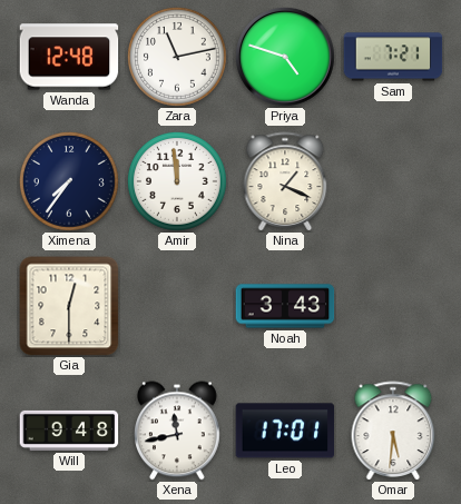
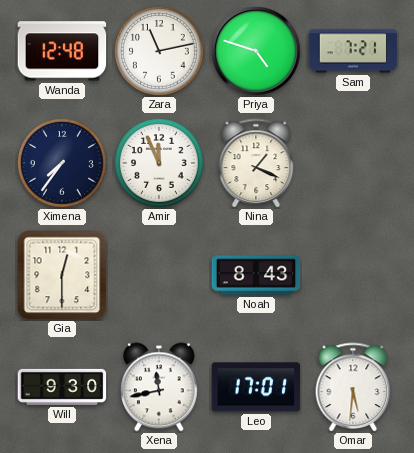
Amir: 11:59 -> 11:56 (159, 163)
Noah: 3:43 -> 8:43 (256, 275)
Will: 9:48 -> 9:30 (62, 387)
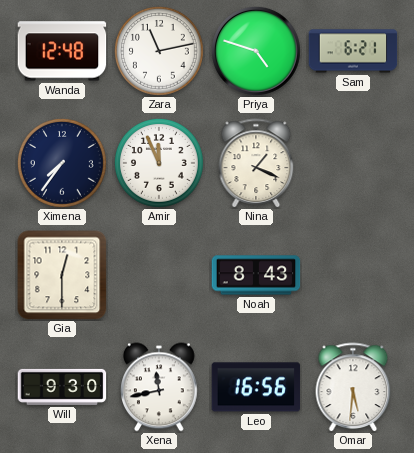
Sam: 7:21 -> 6:21 (353, 51)
Leo: 17:01 -> 16:56 (256, 387)
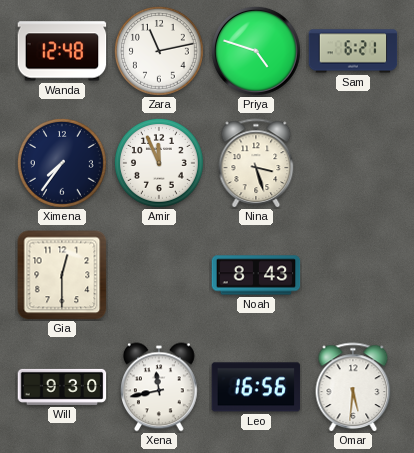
Nina: 1:19 -> 3:27 (256, 163)
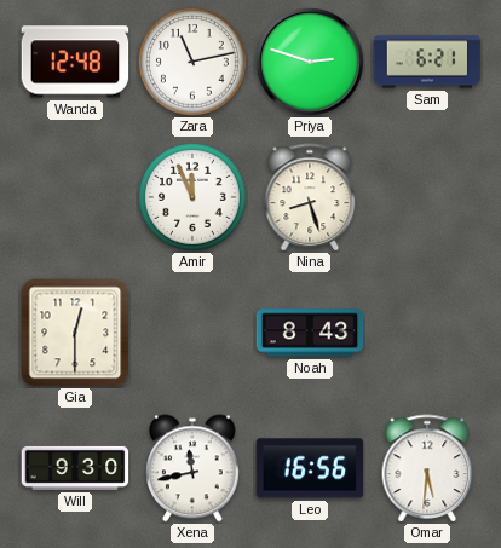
Priya: 4:48 -> 2:48 (310, 62)
Ximena: 7:36 -> none (62, 163)
Nina: 3:27 -> 8:27 (310, 197)
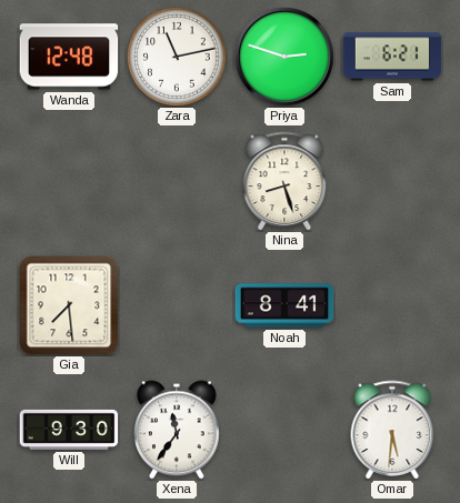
Amir: 11:56 -> none (192, 197)
Gia: 12:30 -> 7:29 (69, 305)
Noah: 8:43 -> 8:41 (284, 305)
Xena: 11:43 -> 11:36 (178, 430)
Leo: 16:56 -> none (310, 468)
